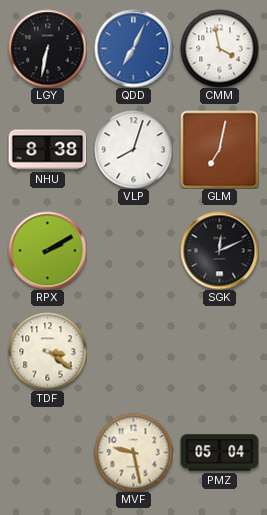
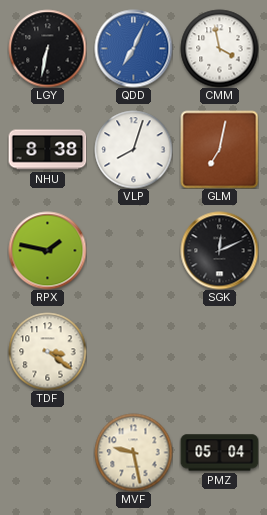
RPX: 2:10 -> 1:47 (47, 250)
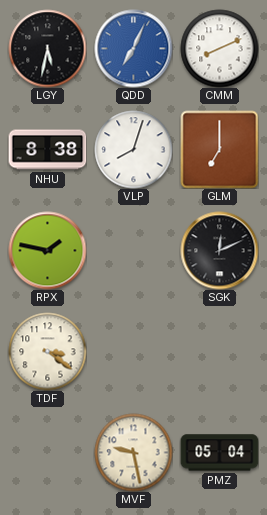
LGY: 6:32 -> 5:32 (47, 48)
CMM: 3:58 -> 8:11 (219, 48)
GLM: 7:02 -> 7:00 (219, 149)
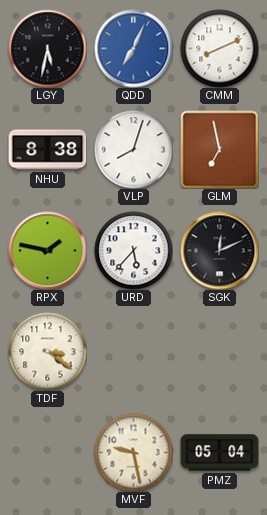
GLM: 7:00 -> 6:58 (219, 149)
URD: none -> 5:37 (133, 250)
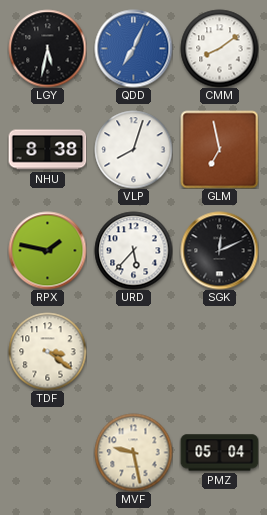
CMM: 8:11 -> 8:09 (219, 48)
